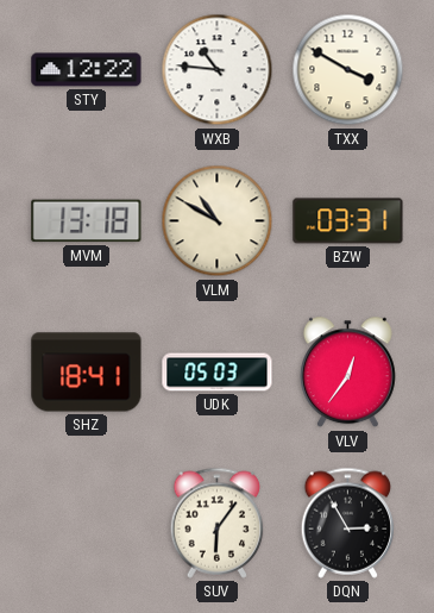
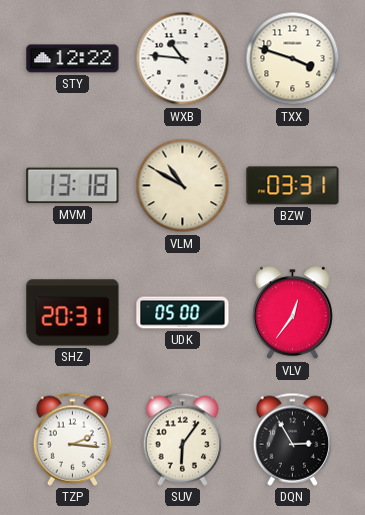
TXX: 3:50 -> 3:48 (293, 59)
SHZ: 18:41 -> 20:31 (73, 313)
UDK: 05:03 -> 05:00 (183, 313)
TZP: none -> 2:16 (73, 439)
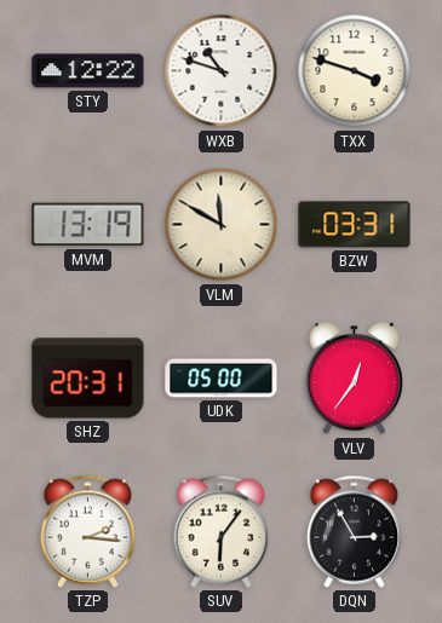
WXB: 10:46 -> 10:48 (222, 71)
MVM: 13:18 -> 13:19 (88, 225)
VLM: 10:50 -> 11:50 (222, 225)
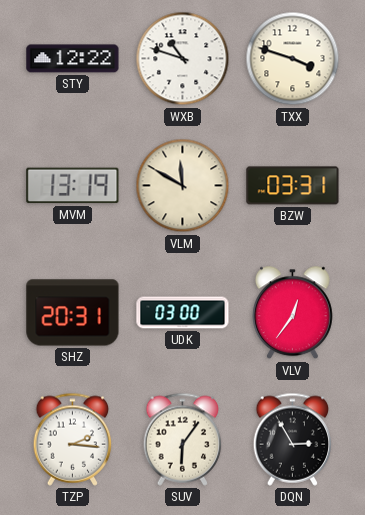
UDK: 05:00 -> 03:00 (183, 313)
